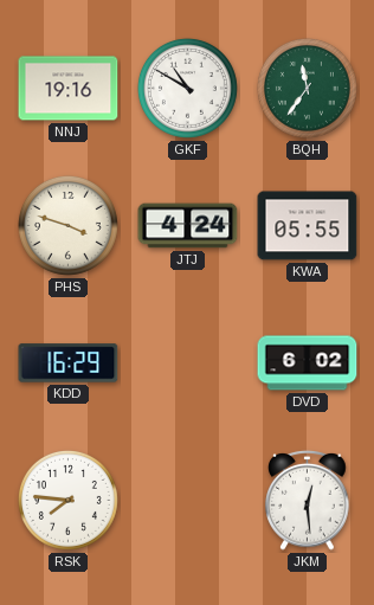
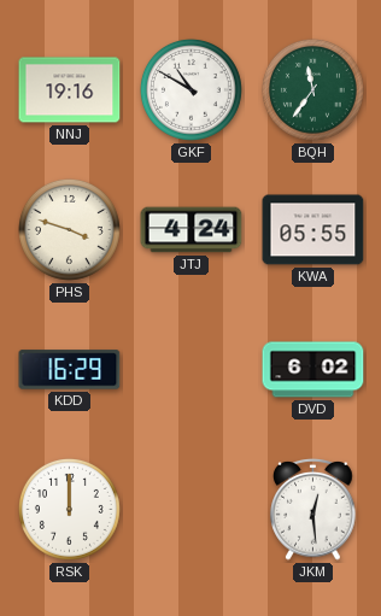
RSK: 7:46 -> 12:00 (69, 509)
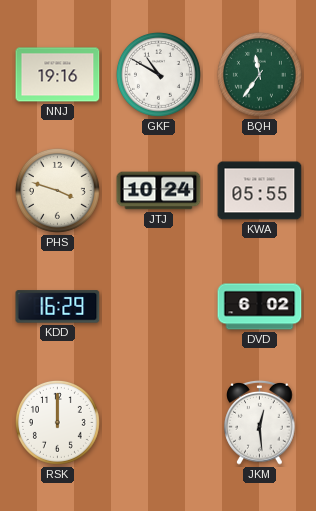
JTJ: 4:24 -> 10:24 (159, 191)
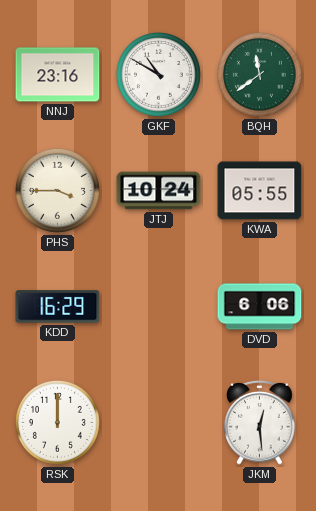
NNJ: 19:16 -> 23:16 (58, 75)
BQH: 11:36 -> 11:39 (259, 74)
PHS: 3:48 -> 3:45 (57, 190)
DVD: 6:02 -> 6:06 (260, 307)
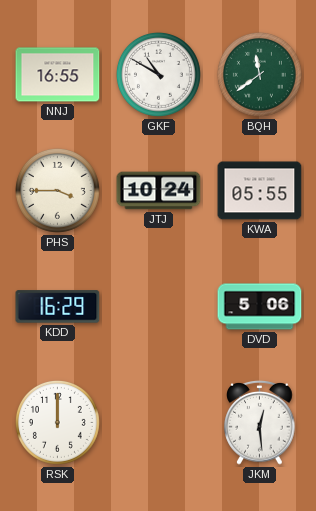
NNJ: 23:16 -> 16:55 (58, 75)
DVD: 6:06 -> 5:06 (260, 307)
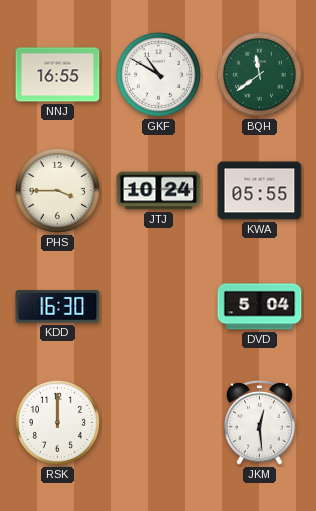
KDD: 16:29 -> 16:30 (58, 307)
DVD: 5:06 -> 5:04 (260, 307)
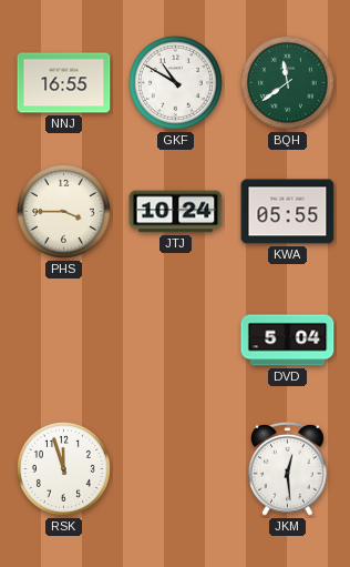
KDD: 16:30 -> none (58, 307)
RSK: 12:00 -> 11:57 (63, 468)
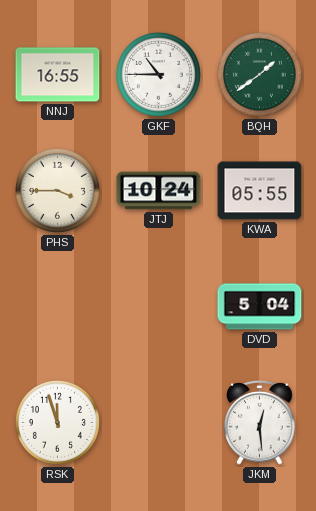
GKF: 10:50 -> 10:45 (158, 74)
BQH: 11:39 -> 1:39 (259, 74)
